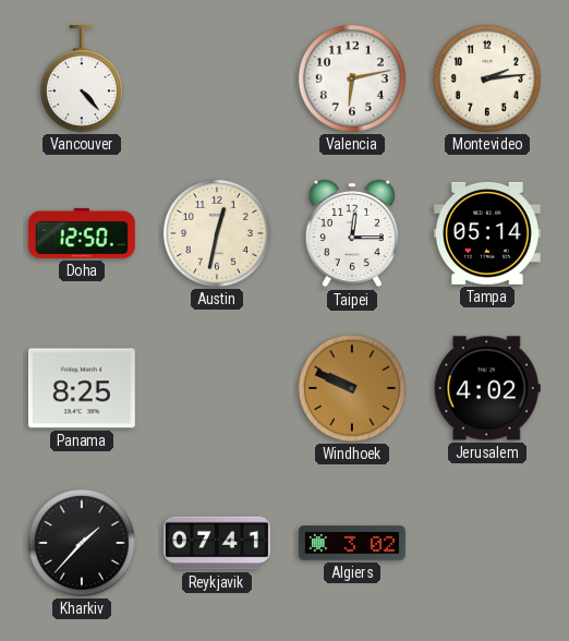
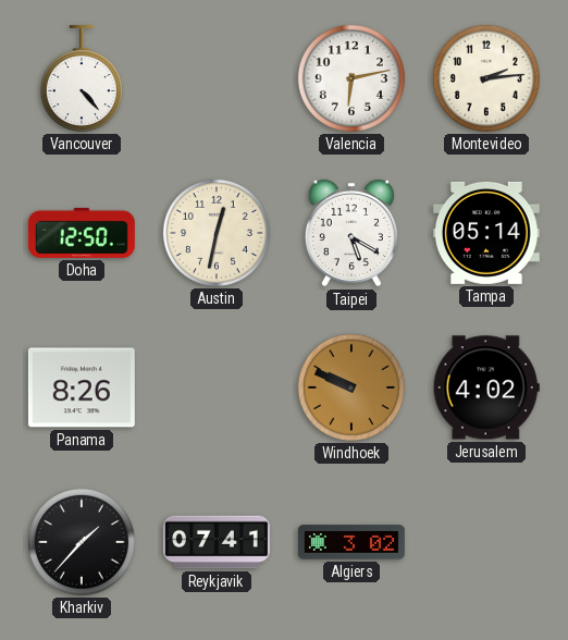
Taipei: 12:15 -> 5:20 (351, 233)
Panama: 8:25 -> 8:26 (82, 387)
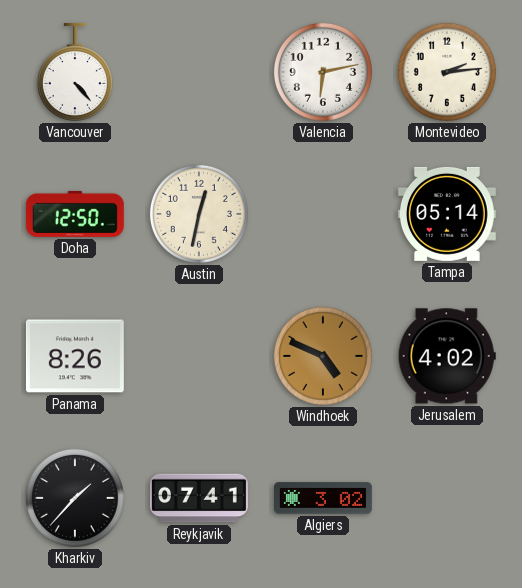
Taipei: 5:20 -> none (351, 233)
Windhoek: 9:49 -> 4:49 (323, 356)
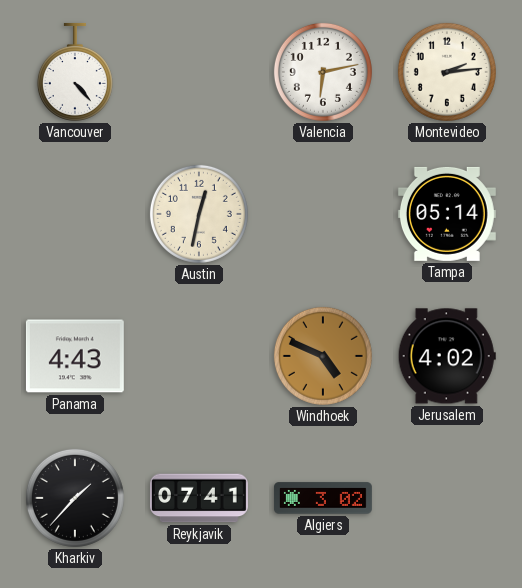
Doha: 12:50 -> none (75, 214)
Panama: 8:26 -> 4:43 (75, 356)
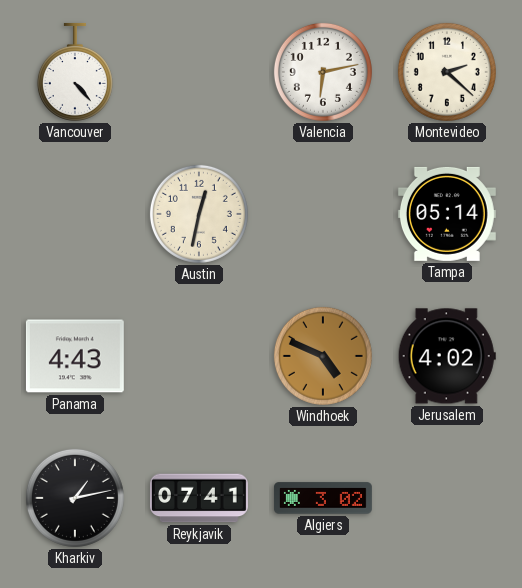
Montevideo: 2:14 -> 2:22 (447, 72)
Kharkiv: 1:37 -> 1:13 (75, 498)
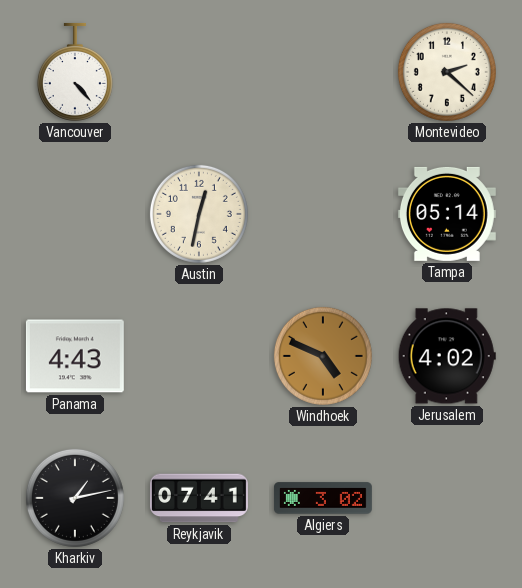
Valencia: 6:13 -> none (323, 72)
